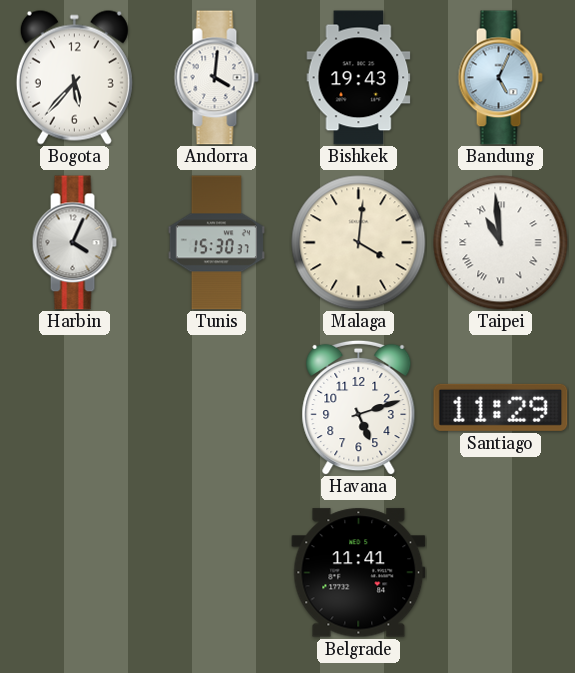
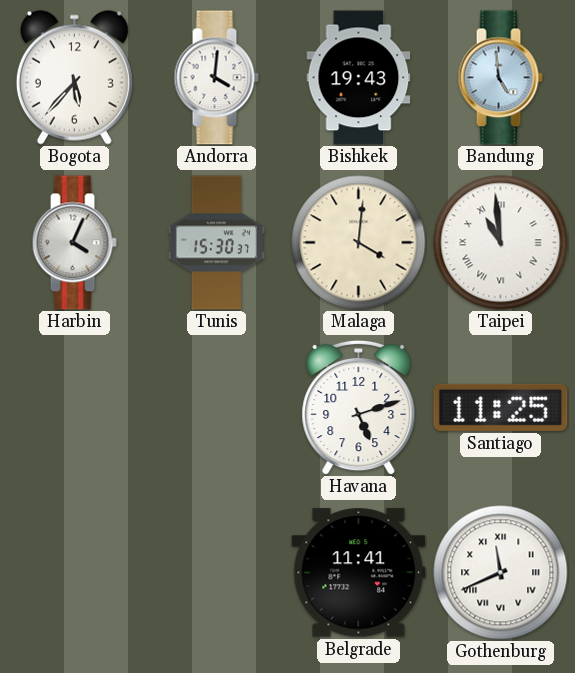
Bandung: 5:04 -> 4:59 (500, 78)
Santiago: 11:29 -> 11:25 (501, 407)
Gothenburg: none -> 11:41 (501, 573)
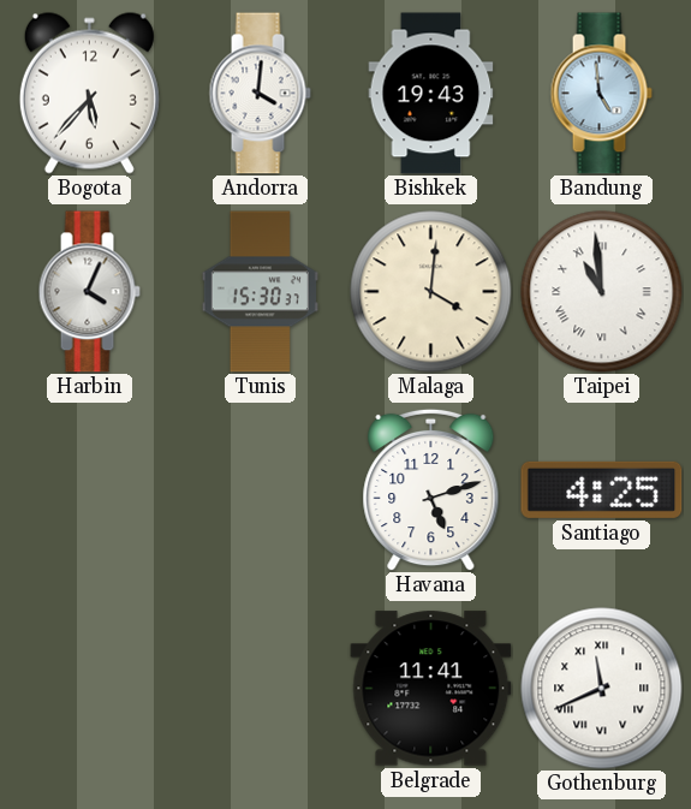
Santiago: 11:25 -> 4:25 (602, 489)
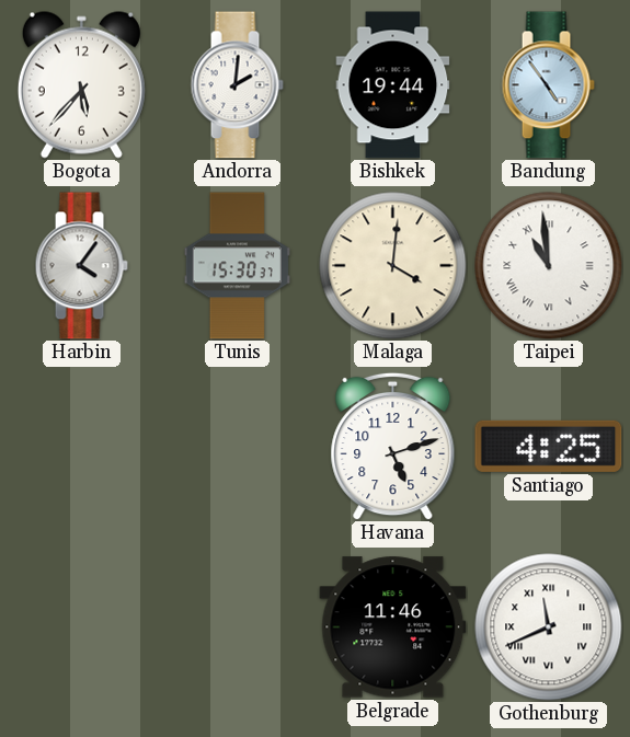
Andorra: 4:01 -> 2:01 (237, 85)
Bishkek: 19:43 -> 19:44 (393, 85)
Bandung: 4:59 -> 4:54 (548, 85)
Harbin: 4:04 -> 4:06 (81, 266)
Belgrade: 11:41 -> 11:46 (393, 627)
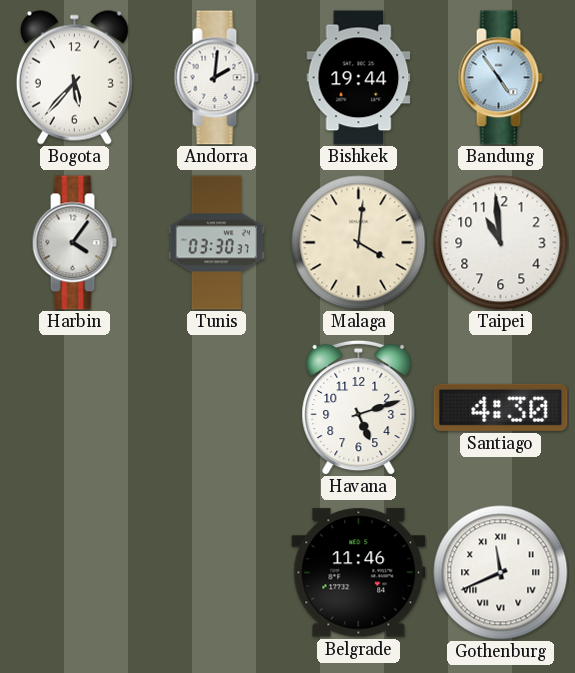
Tunis: 15:30 -> 03:30 (216, 243)
Taipei numerals: Roman -> Arabic (501, 243)
Santiago: 4:25 -> 4:30 (501, 407)
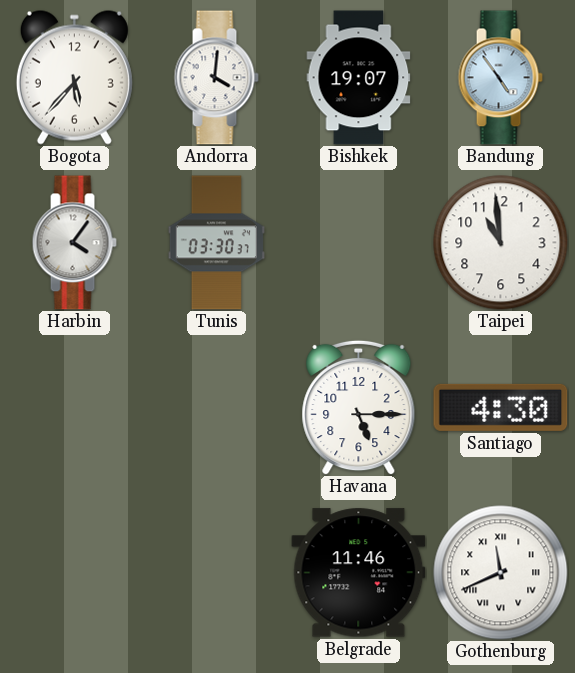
Andorra: 2:01 -> 4:01 (216, 78)
Bishkek: 19:44 -> 19:07 (359, 78)
Malaga: 4:01 -> none (359, 243)
Havana: 5:12 -> 5:15 (359, 407)
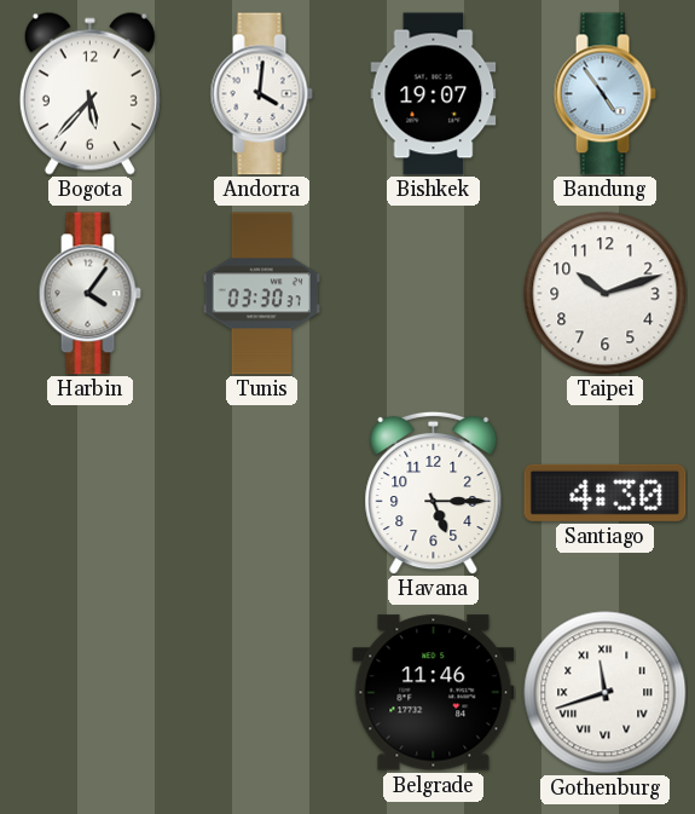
Taipei: 10:59 -> 10:12 (606, 294)
Gothenburg: 11:41 -> 11:42 (606, 693)
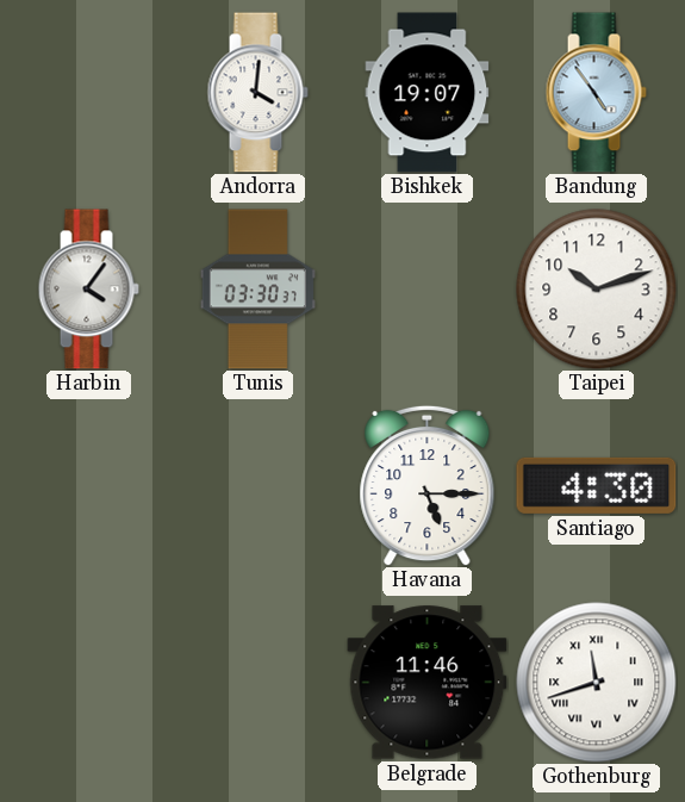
Bogota: 5:37 -> none (89, 93)
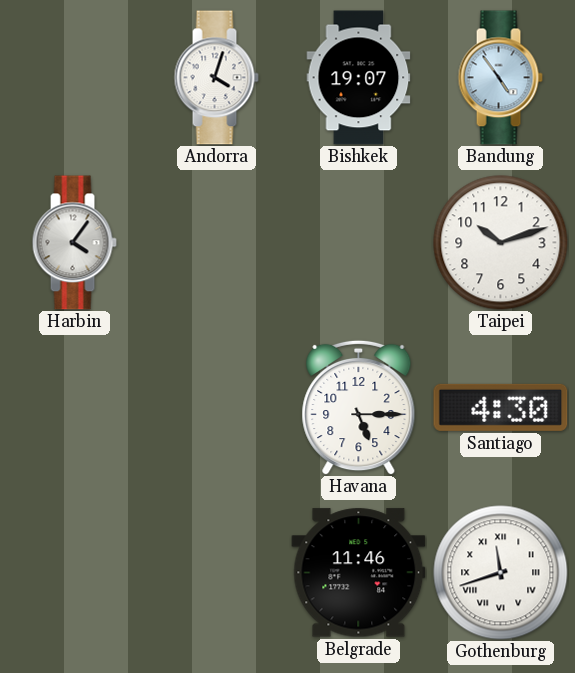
Andorra: 4:01 -> 4:03 (216, 78)
Tunis: 03:30 -> none (257, 290)
